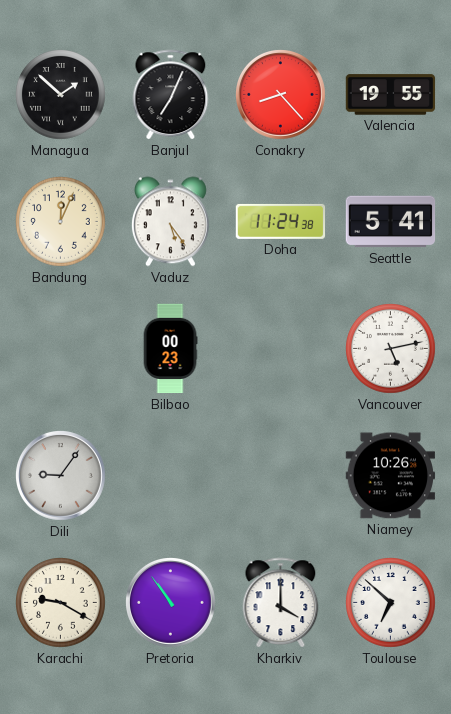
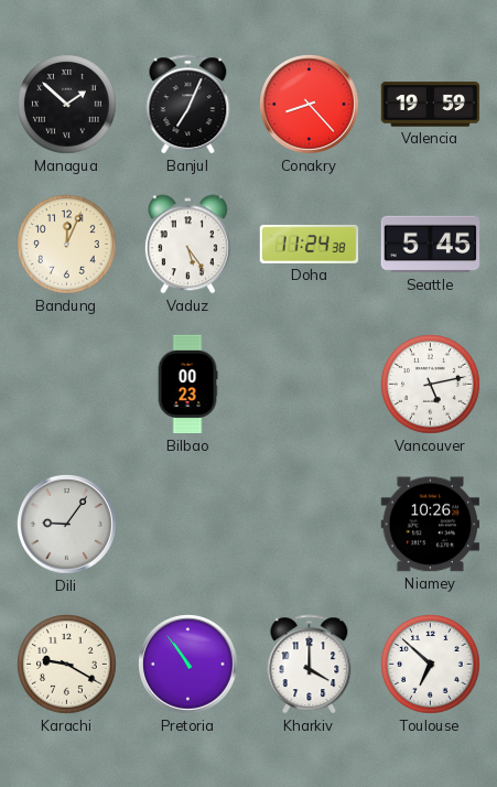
Valencia: 19:55 -> 19:59 (431, 105)
Seattle: 5:41 -> 5:45 (431, 245)
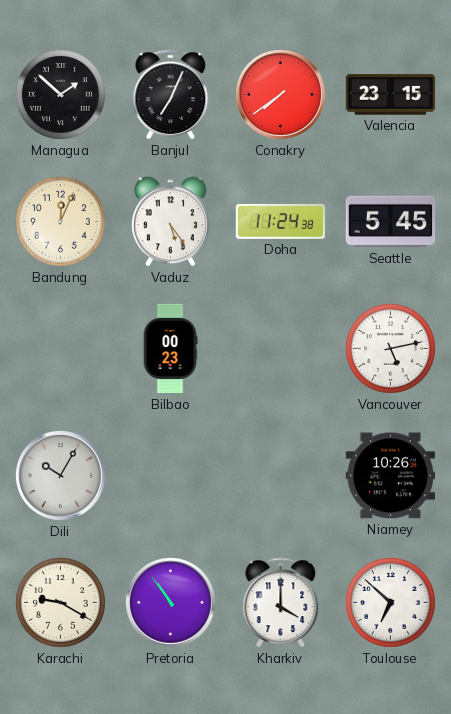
Conakry: 8:23 -> 7:39 (281, 95)
Valencia: 19:59 -> 23:15 (391, 95)
Dili: 9:06 -> 10:05 (61, 476)
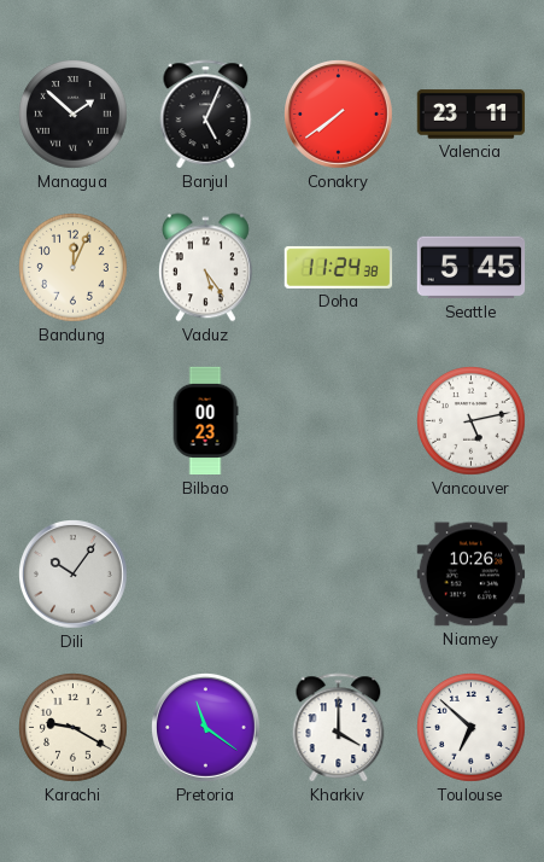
Banjul: 7:04 -> 5:04 (206, 115)
Valencia: 23:15 -> 23:11 (472, 115)
Dili: 10:05 -> 10:06 (74, 575)
Pretoria: 10:54 -> 11:21 (206, 728)
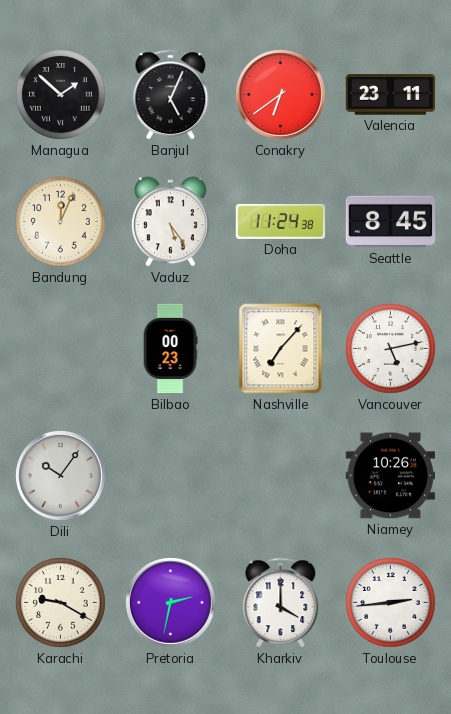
Conakry: 7:39 -> 6:39 (281, 95)
Seattle: 5:45 -> 8:45 (391, 222)
Nashville: none -> 7:07 (281, 349)
Pretoria: 11:21 -> 2:32 (171, 603)
Toulouse: 6:52 -> 2:44 (391, 603)
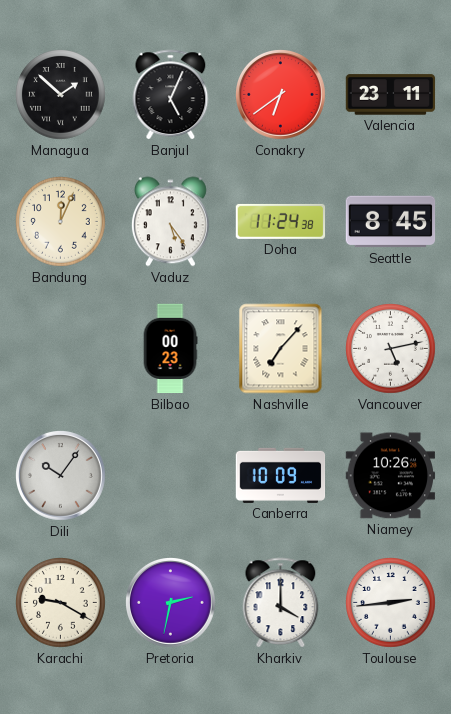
Canberra: none -> 10:09 (281, 475)
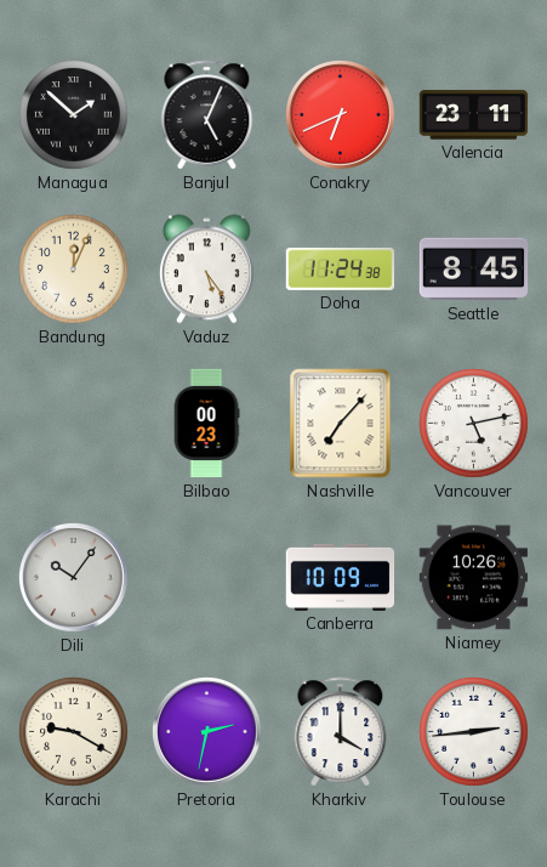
Conakry: 6:39 -> 6:41 (341, 115)
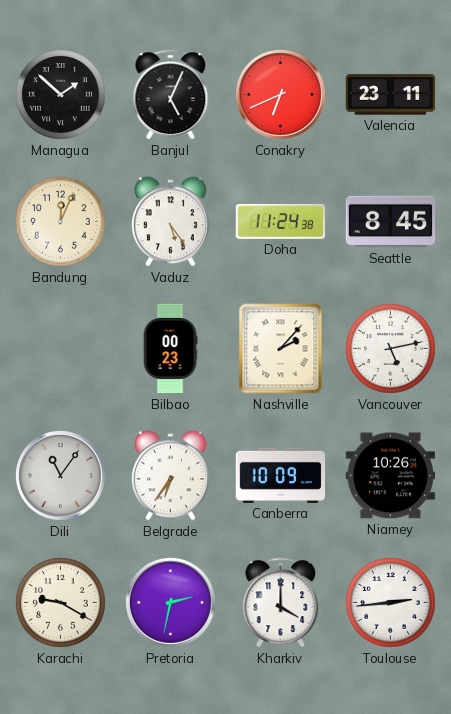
Nashville: 7:07 -> 2:07 (281, 349)
Dili: 10:06 -> 11:06 (61, 476)
Belgrade: none -> 6:36 (170, 476)
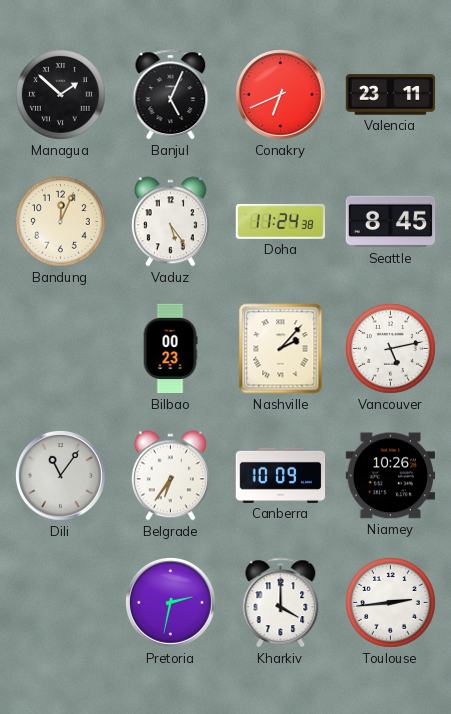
Karachi: 9:20 -> none (61, 603)
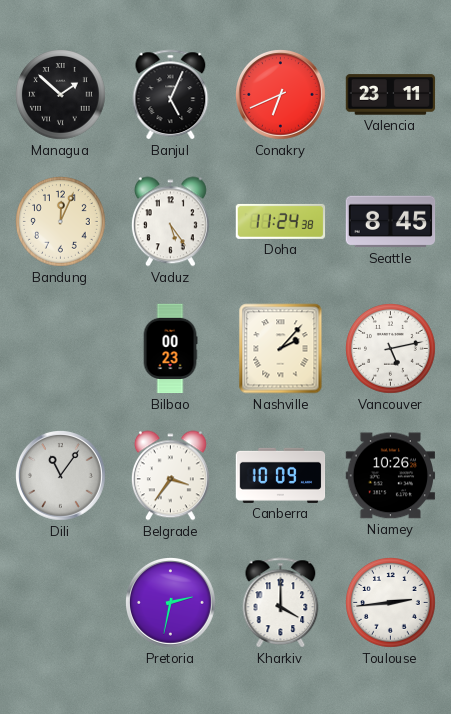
Belgrade: 6:36 -> 3:36 (170, 476)
